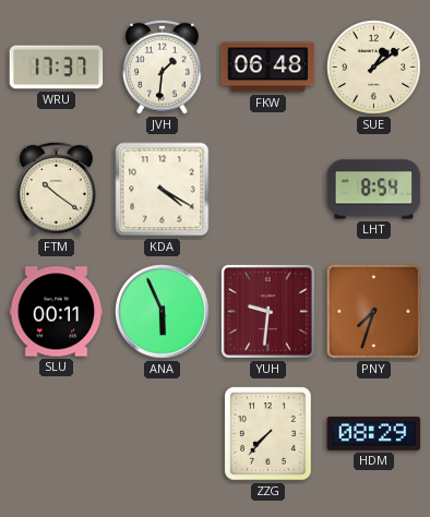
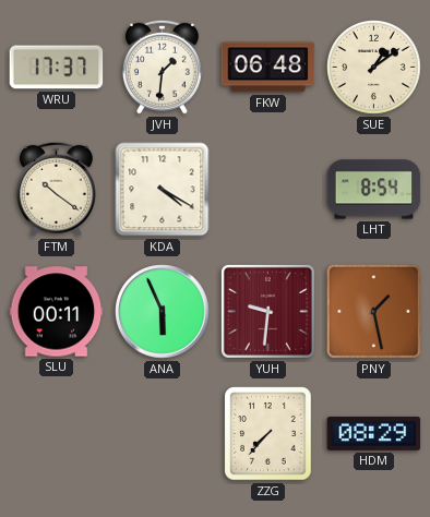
PNY: 7:33 -> 1:28 (373, 311)
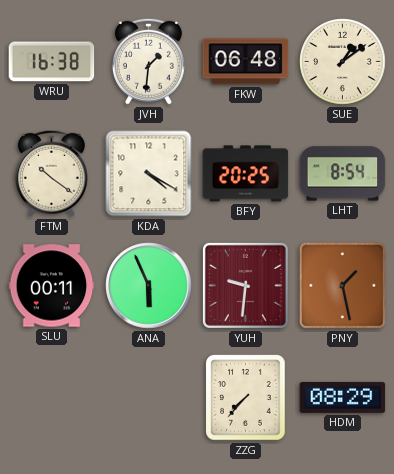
WRU: 17:37 -> 16:38 (52, 62)
BFY: none -> 20:25 (246, 174)
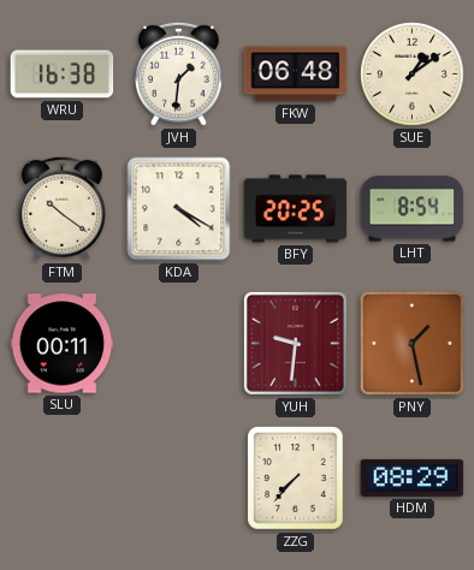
ANA: 5:56 -> none (149, 286)
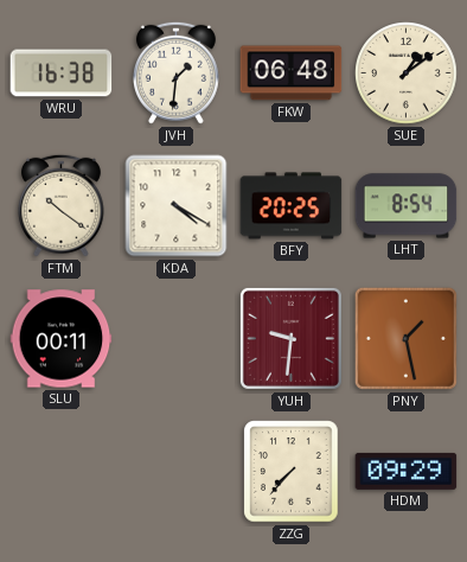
HDM: 08:29 -> 09:29 (407, 471)
